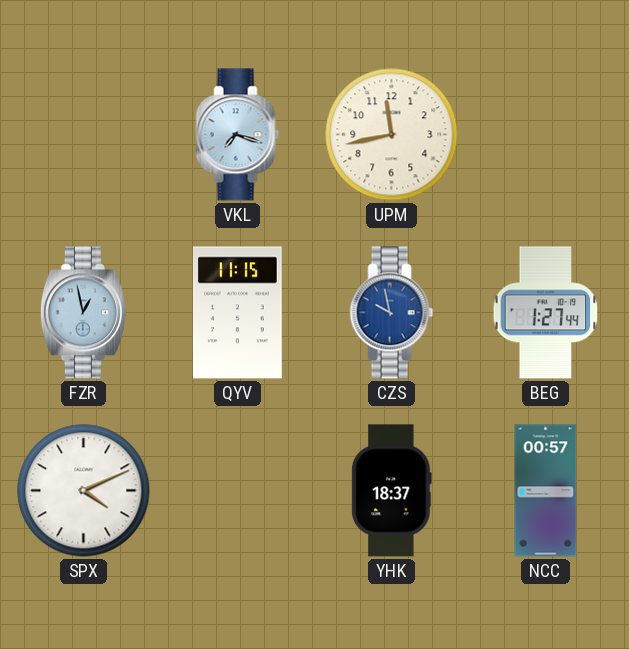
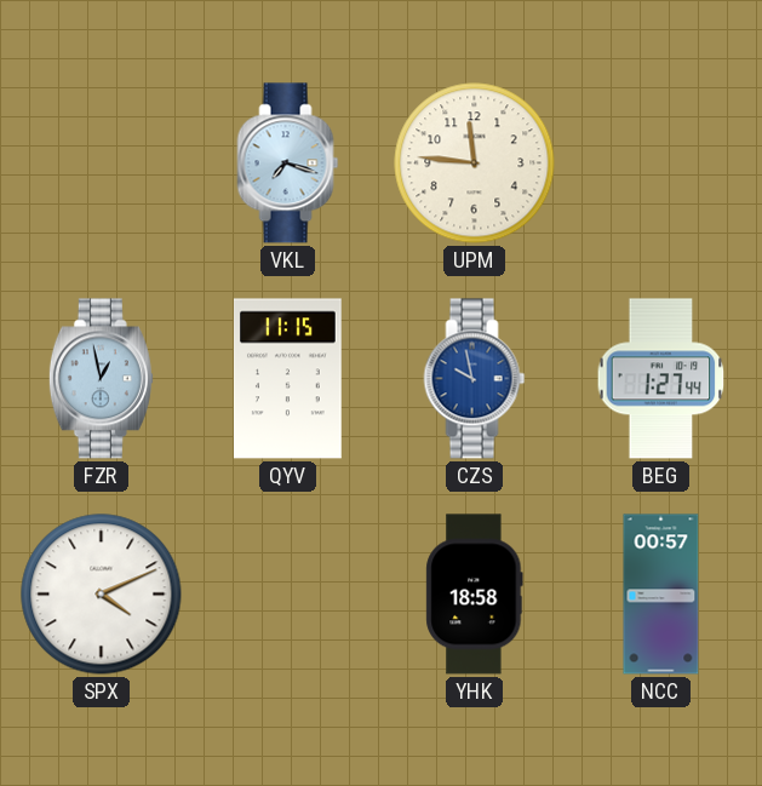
UPM: 11:43 -> 11:46 (475, 163)
YHK: 18:37 -> 18:58 (475, 595)
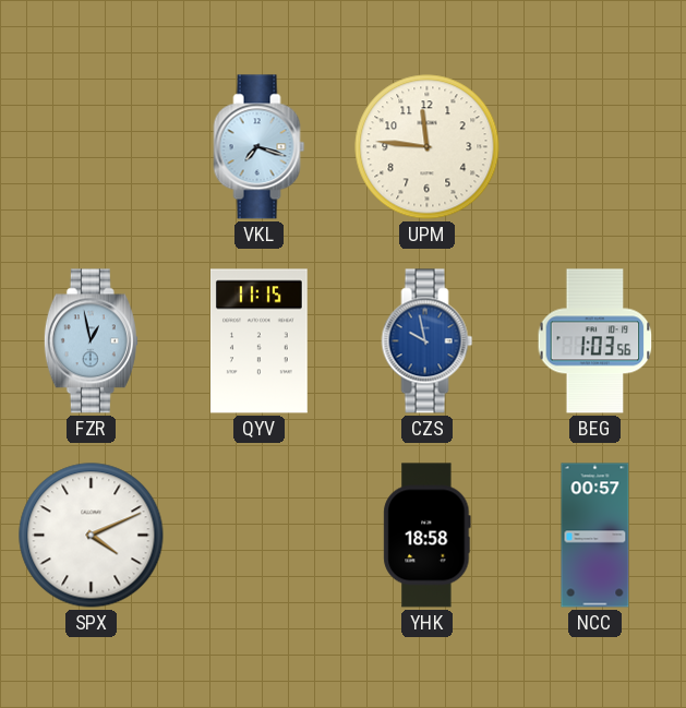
BEG: 1:27 -> 1:03 (595, 341)
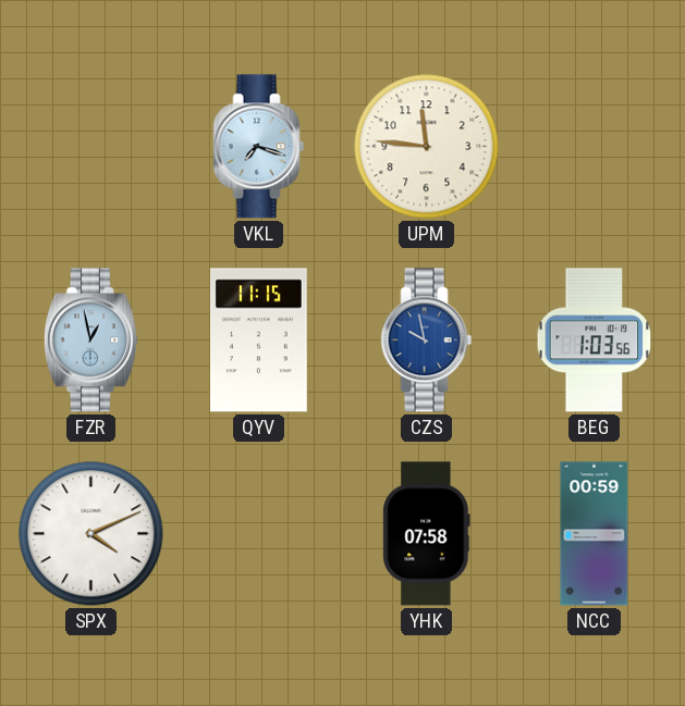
YHK: 18:58 -> 07:58 (427, 534)
NCC: 00:57 -> 00:59 (595, 534)
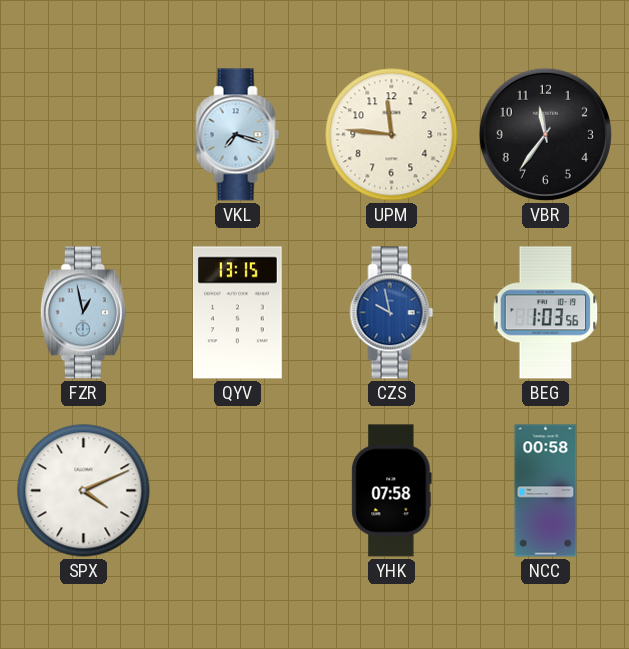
VBR: none -> 11:36 (545, 134)
QYV: 11:15 -> 13:15 (238, 313)
NCC: 00:59 -> 00:58 (546, 491)
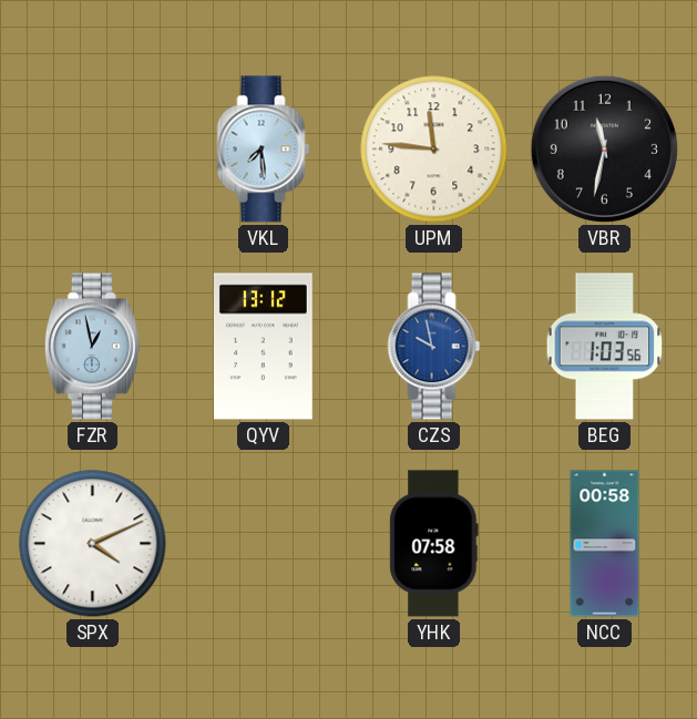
VKL: 7:18 -> 7:29 (264, 150)
VBR: 11:36 -> 11:32 (604, 148)
QYV: 13:15 -> 13:12 (264, 347)
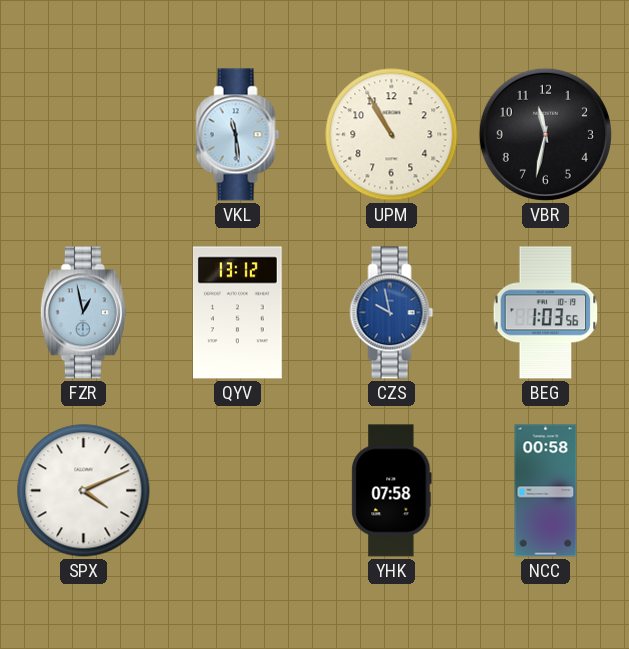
VKL: 7:29 -> 11:29 (238, 135)
UPM: 11:46 -> 10:55 (392, 135)
